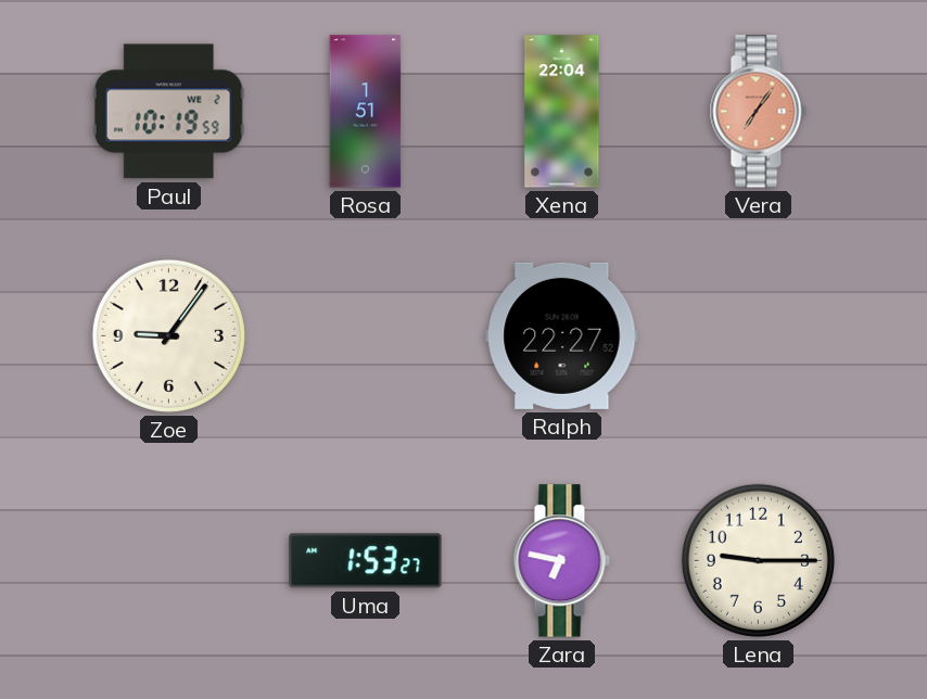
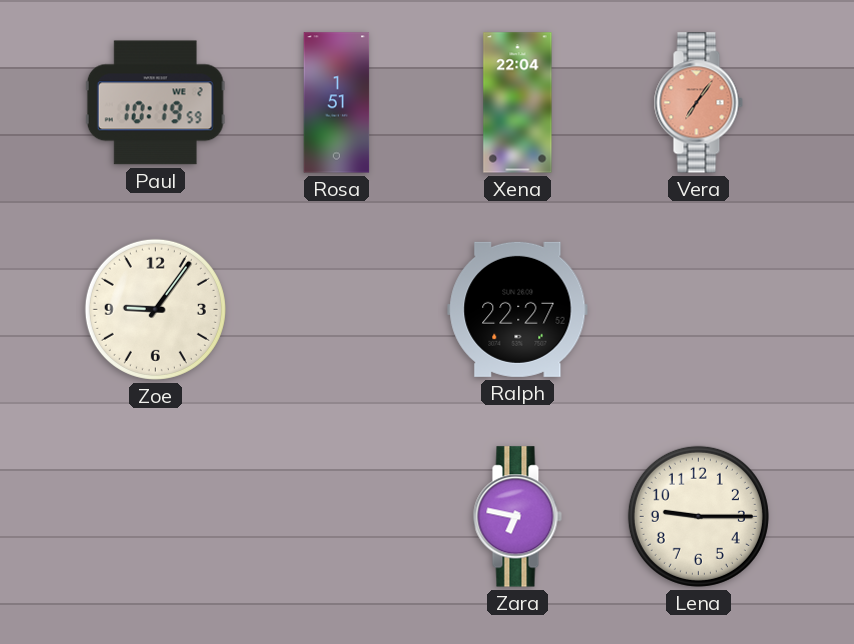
Uma: 1:53 -> none (366, 561)
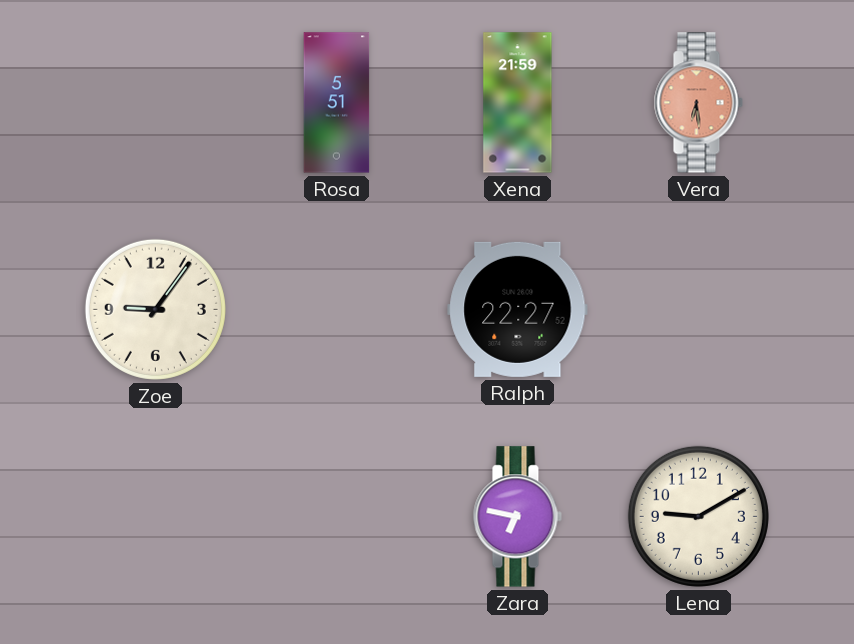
Paul: 10:19 -> none (155, 103)
Rosa: 1:51 -> 5:51 (337, 103)
Xena: 22:04 -> 21:59 (518, 103)
Vera: 7:06 -> 6:29 (698, 103)
Lena: 9:15 -> 9:10 (698, 516)
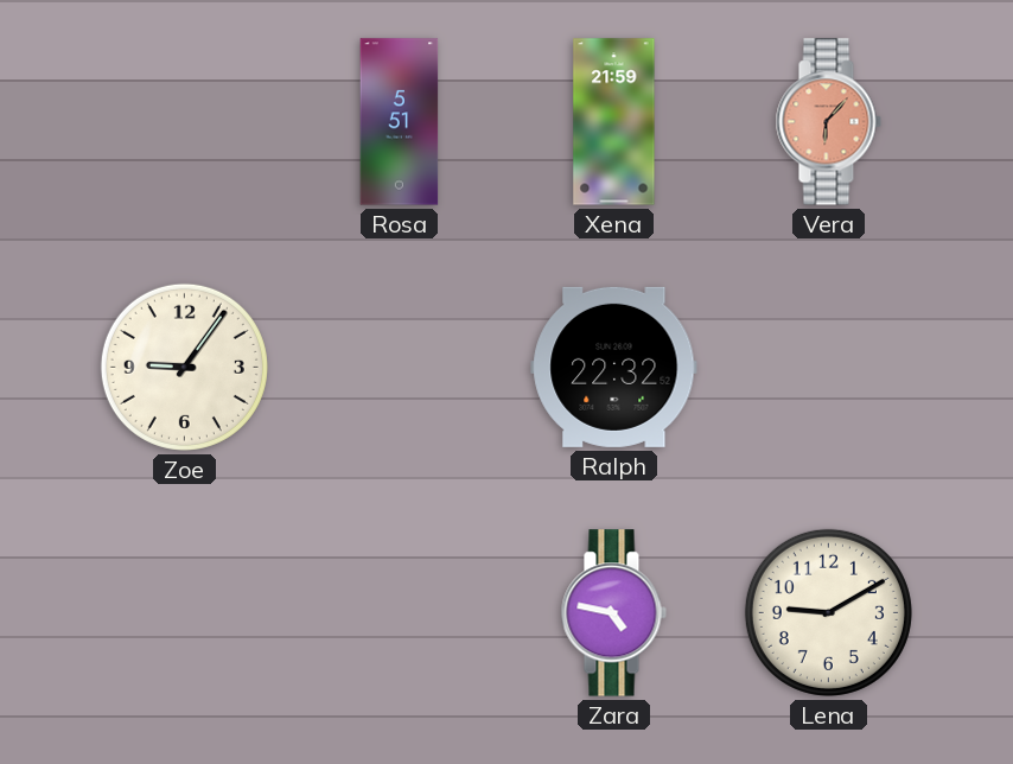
Vera: 6:29 -> 6:07 (828, 122)
Ralph: 22:27 -> 22:32 (614, 367)
Zara: 6:47 -> 4:47 (613, 613)
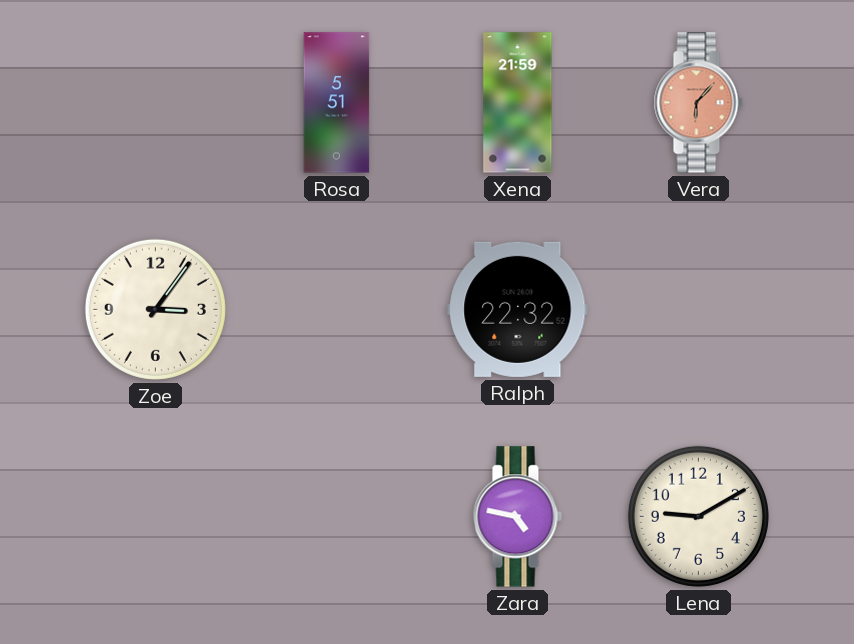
Zoe: 9:06 -> 3:06 (155, 309)
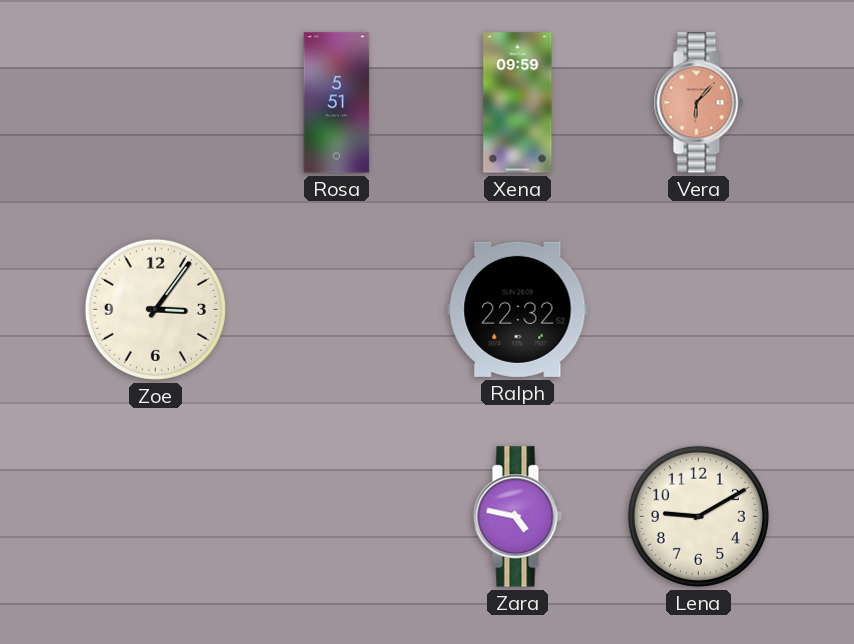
Xena: 21:59 -> 09:59 (518, 103)
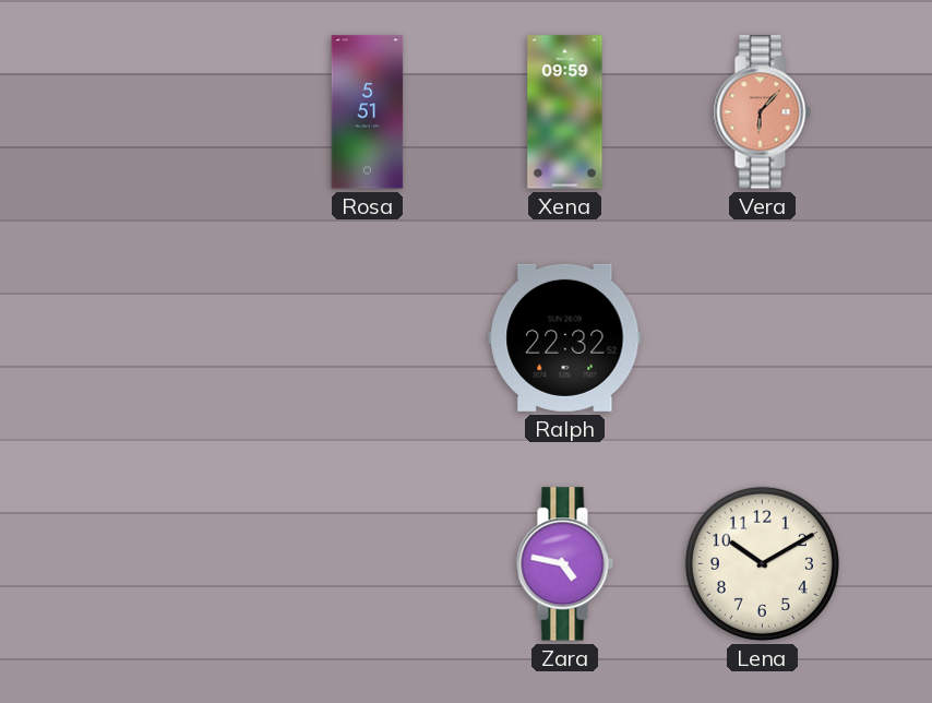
Zoe: 3:06 -> none (155, 309)
Lena: 9:10 -> 10:10 (762, 563)
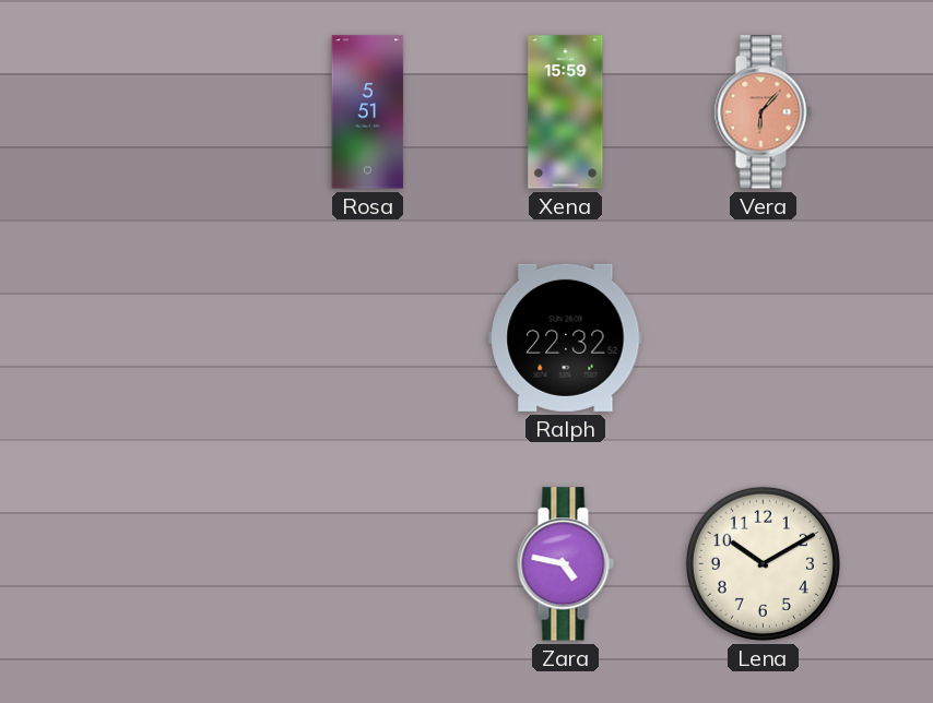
Xena: 09:59 -> 15:59 (566, 112)
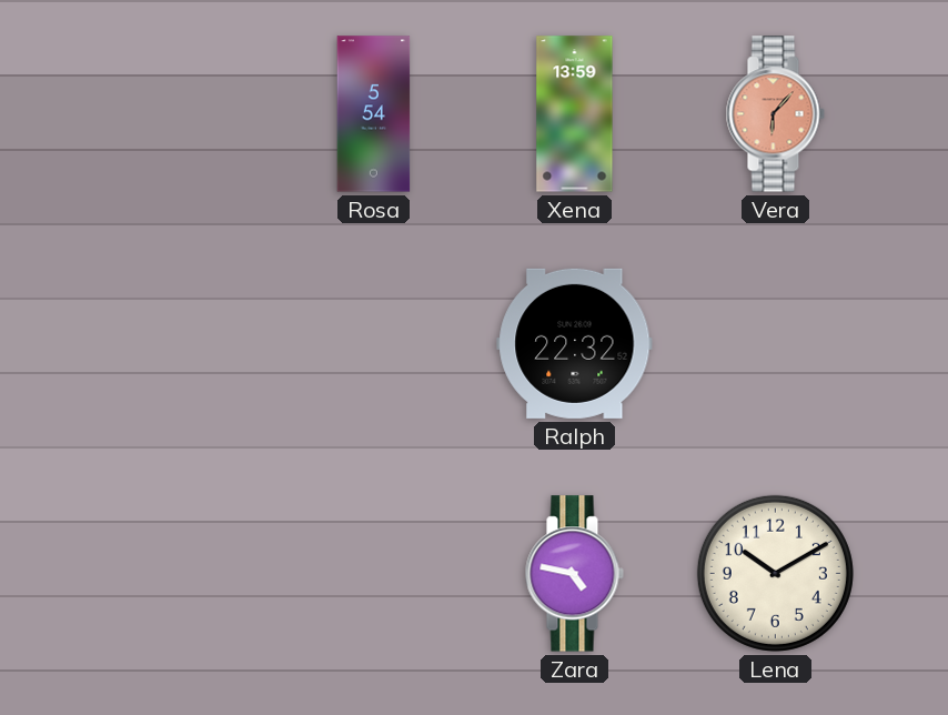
Rosa: 5:51 -> 5:54 (374, 114)
Xena: 15:59 -> 13:59 (575, 114)
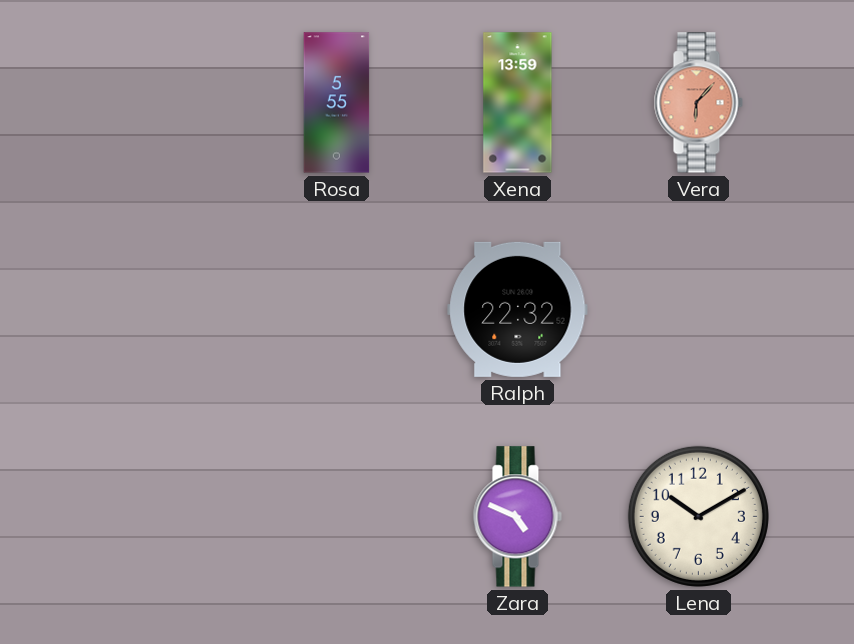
Rosa: 5:54 -> 5:55 (337, 103)
Zara: 4:47 -> 4:49 (517, 517)
